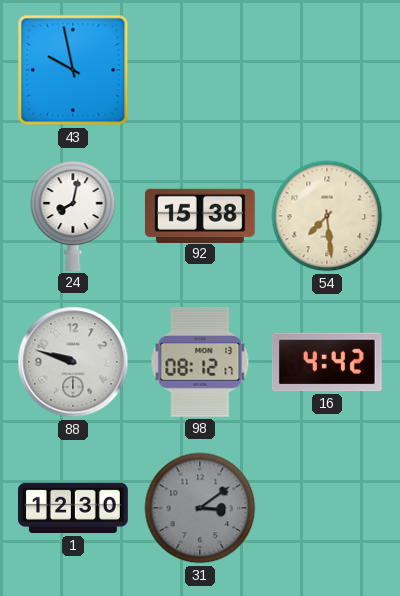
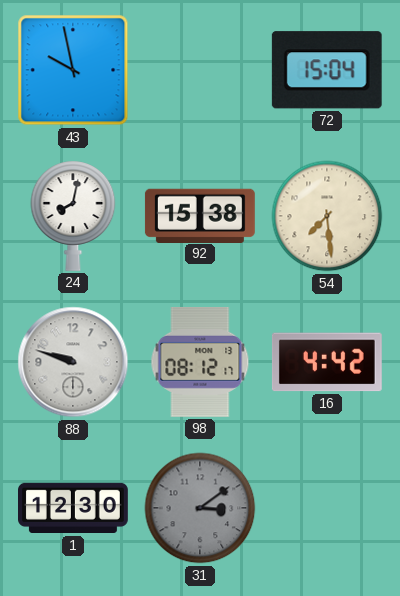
72: none -> 15:04 (327, 70)
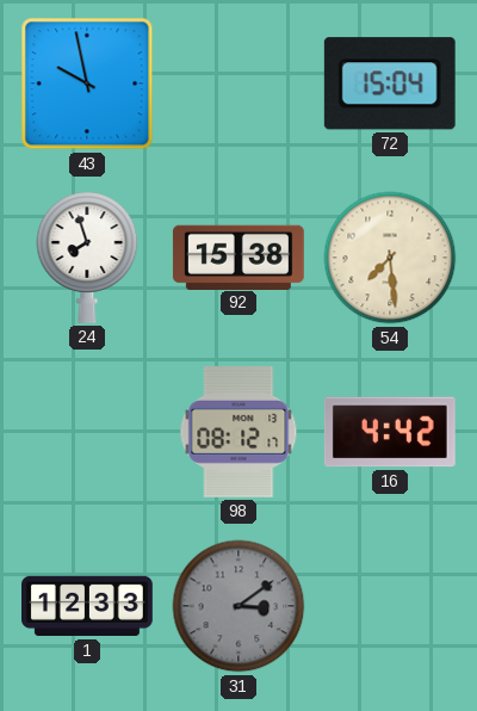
24: 8:02 -> 7:57 (87, 258)
88: 9:48 -> none (73, 362)
1: 12:30 -> 12:33 (88, 606)
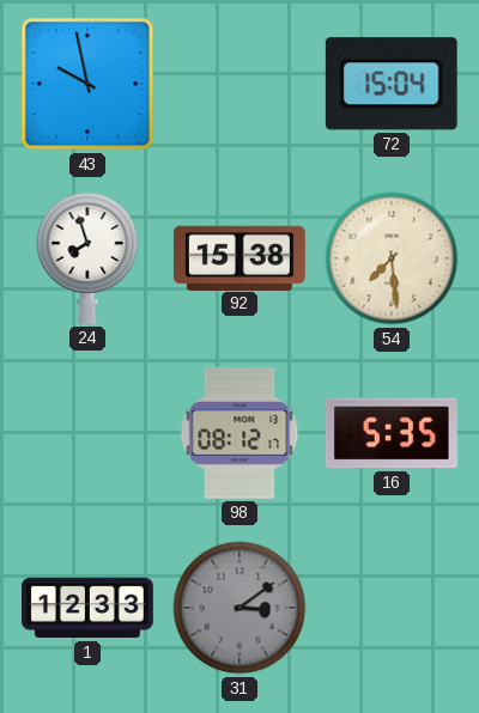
16: 4:42 -> 5:35 (392, 433)
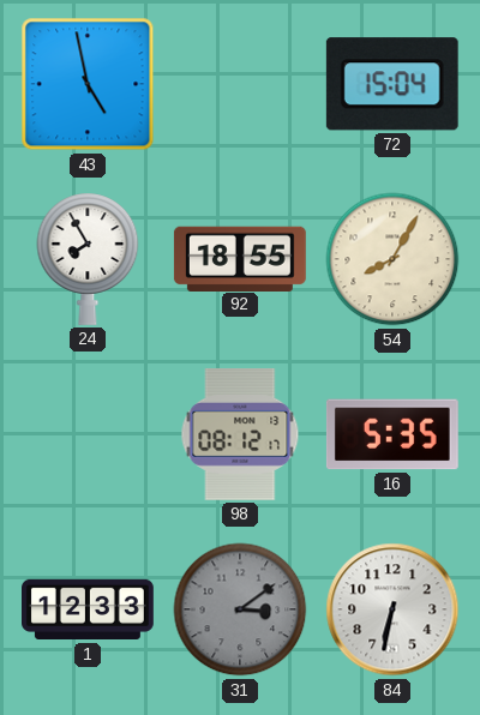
43: 9:58 -> 4:58 (88, 84)
24: 7:57 -> 7:55 (88, 259)
92: 15:38 -> 18:55 (240, 258)
54: 7:29 -> 8:05 (392, 259)
84: none -> 6:32 (392, 609)
